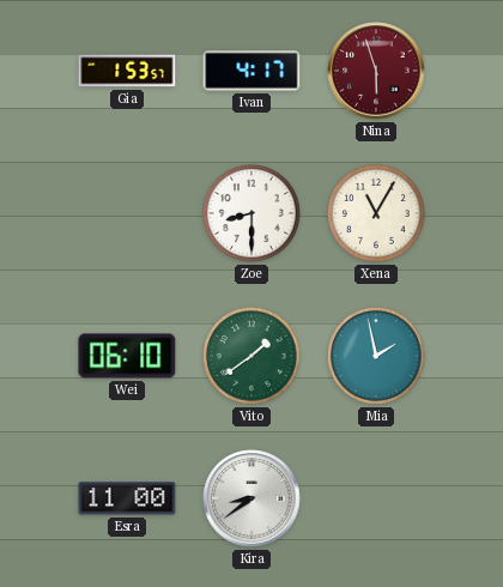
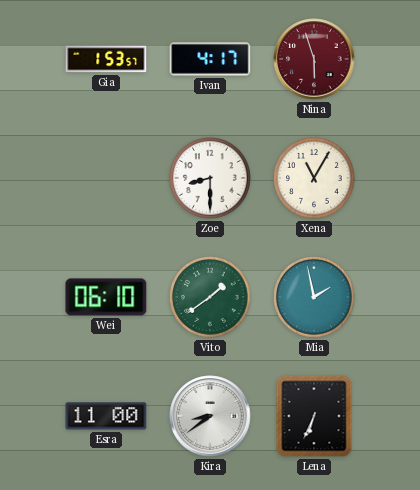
Lena: none -> 6:34 (314, 416)
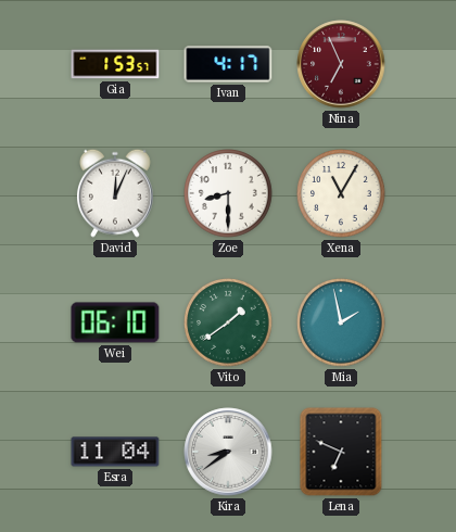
Nina: 5:57 -> 6:56 (341, 64)
David: none -> 12:04 (115, 193)
Esra: 11:00 -> 11:04 (115, 452)
Lena: 6:34 -> 6:49 (341, 452)
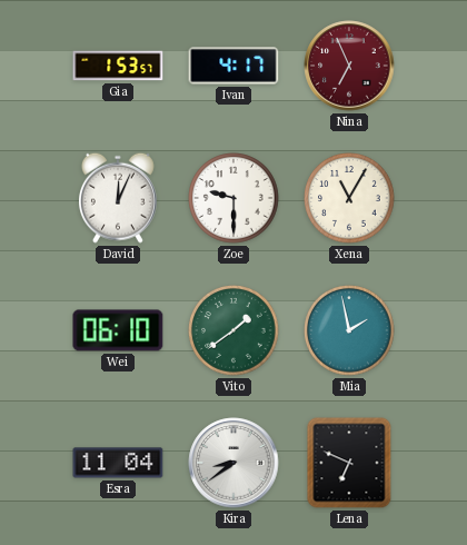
Zoe: 8:30 -> 9:30 (233, 198)
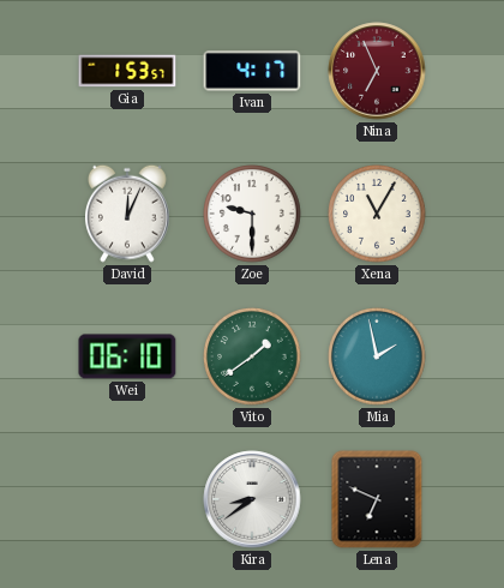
Esra: 11:04 -> none (118, 463)
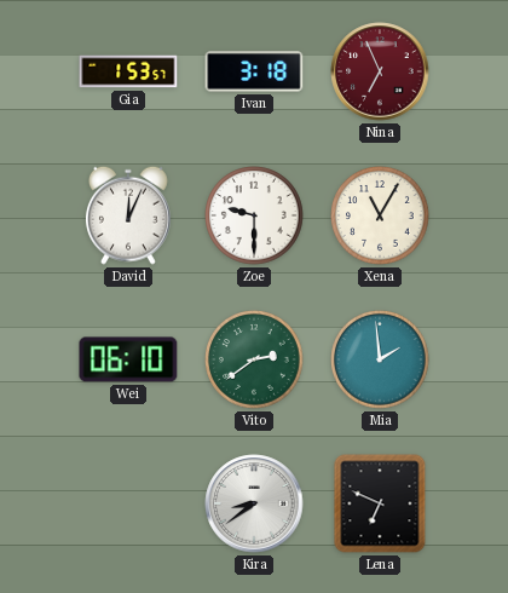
Ivan: 4:17 -> 3:18 (254, 71)
Vito: 1:39 -> 2:39 (254, 359)
Mia: 1:58 -> 1:59 (380, 359)
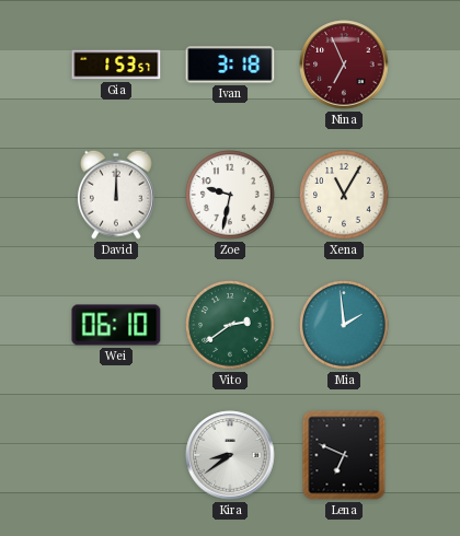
David: 12:04 -> 12:00 (116, 195)
Zoe: 9:30 -> 9:32 (230, 195)
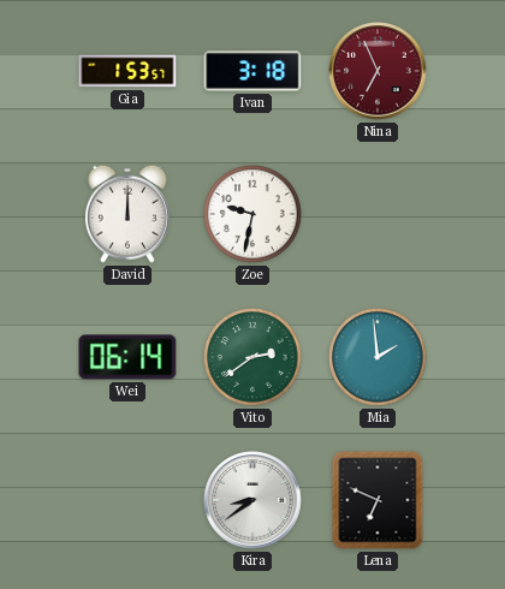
Xena: 11:05 -> none (344, 195)
Wei: 06:10 -> 06:14 (127, 357)
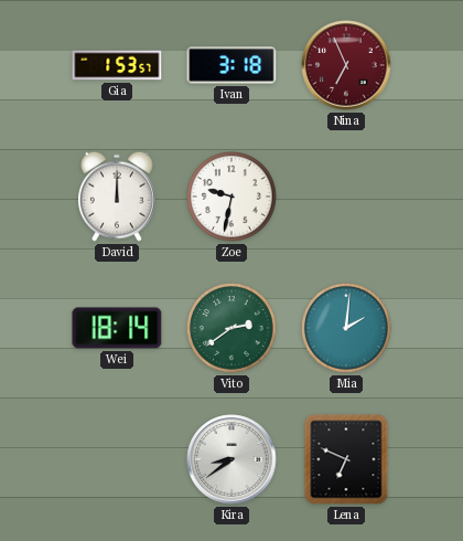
Wei: 06:14 -> 18:14 (117, 328)
Mia: 1:59 -> 2:01 (346, 328)
